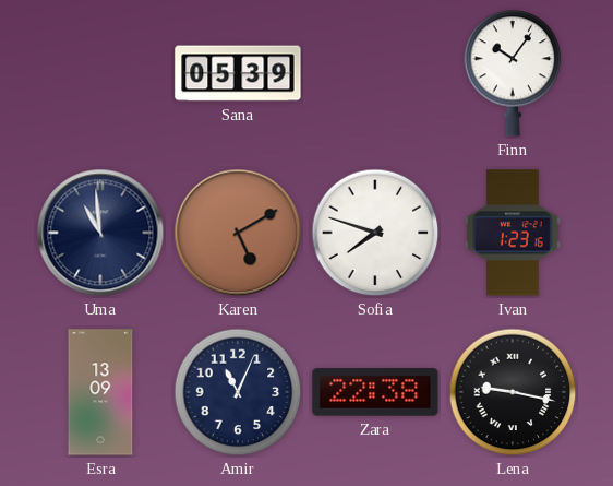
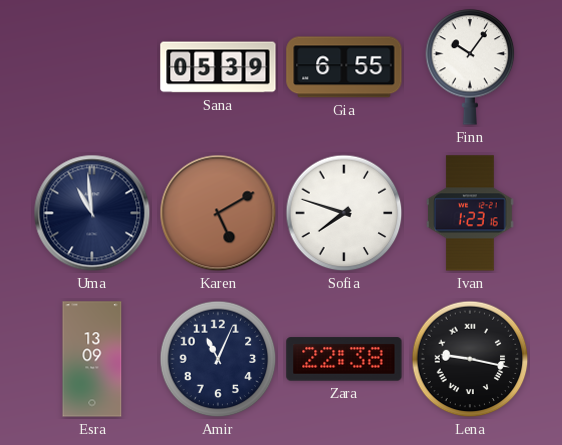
Gia: none -> 6:55 (344, 67)
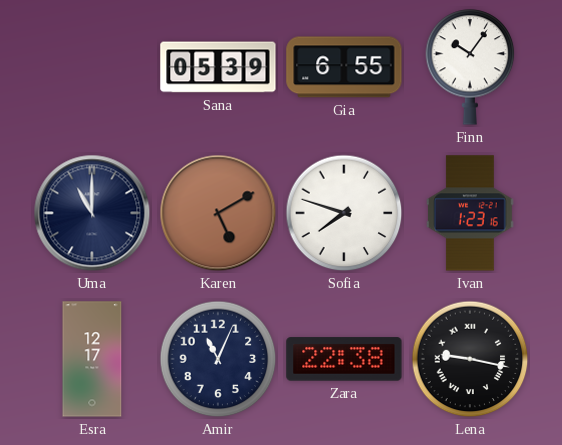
Uma: 10:59 -> 11:00 (92, 213)
Esra: 13:09 -> 12:17 (92, 359)
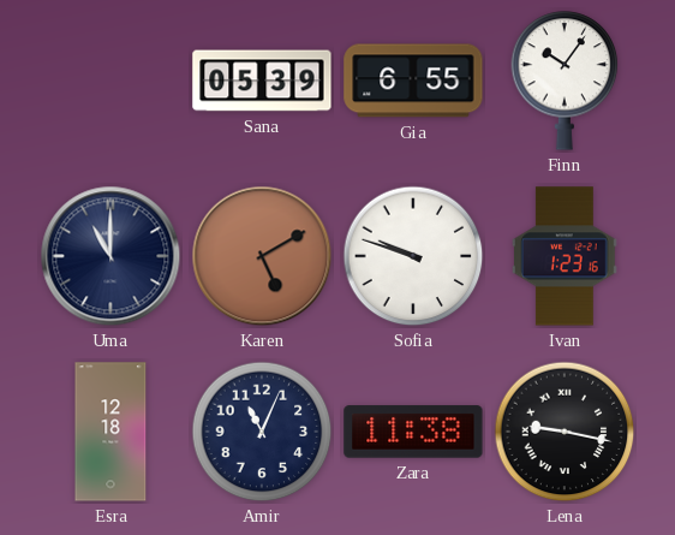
Sofia: 7:48 -> 9:48 (413, 256)
Esra: 12:17 -> 12:18 (110, 432)
Zara: 22:38 -> 11:38 (413, 432)
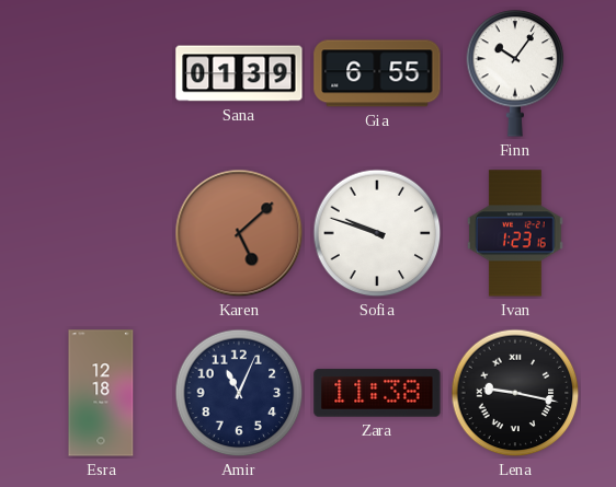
Sana: 05:39 -> 01:39 (239, 73)
Uma: 11:00 -> none (110, 256)
Karen: 5:10 -> 5:08 (239, 233)
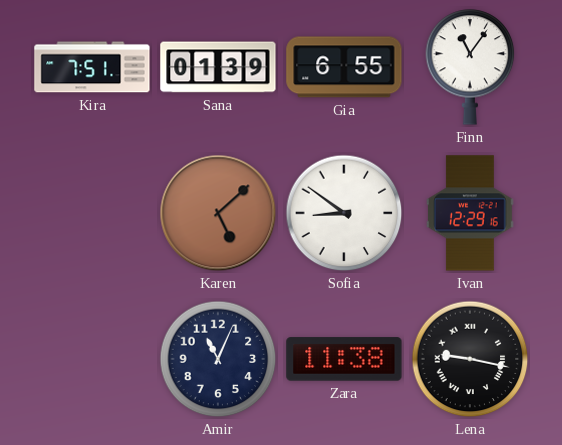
Kira: none -> 7:51 (92, 67)
Finn: 10:06 -> 11:06 (470, 67)
Sofia: 9:48 -> 8:51 (344, 213)
Ivan: 1:23 -> 12:29 (471, 213)
Esra: 12:18 -> none (101, 393)
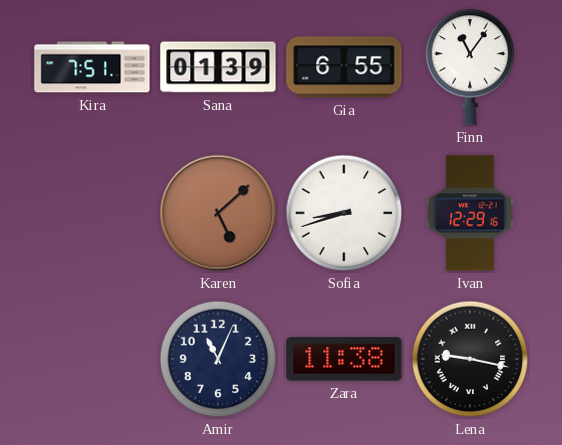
Sofia: 8:51 -> 8:42 (344, 213)
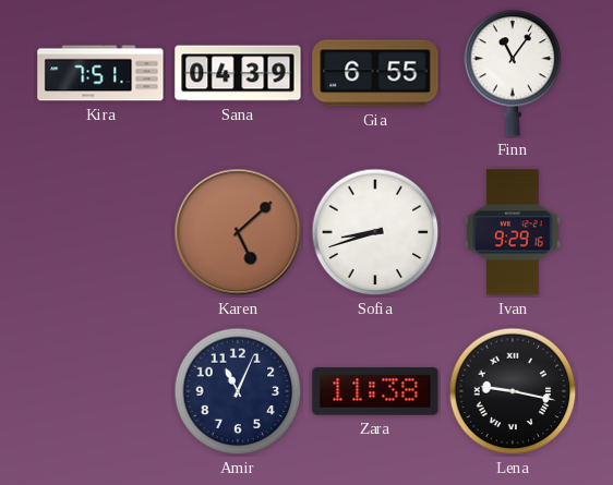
Sana: 01:39 -> 04:39 (238, 73)
Ivan: 12:29 -> 9:29 (514, 232)
